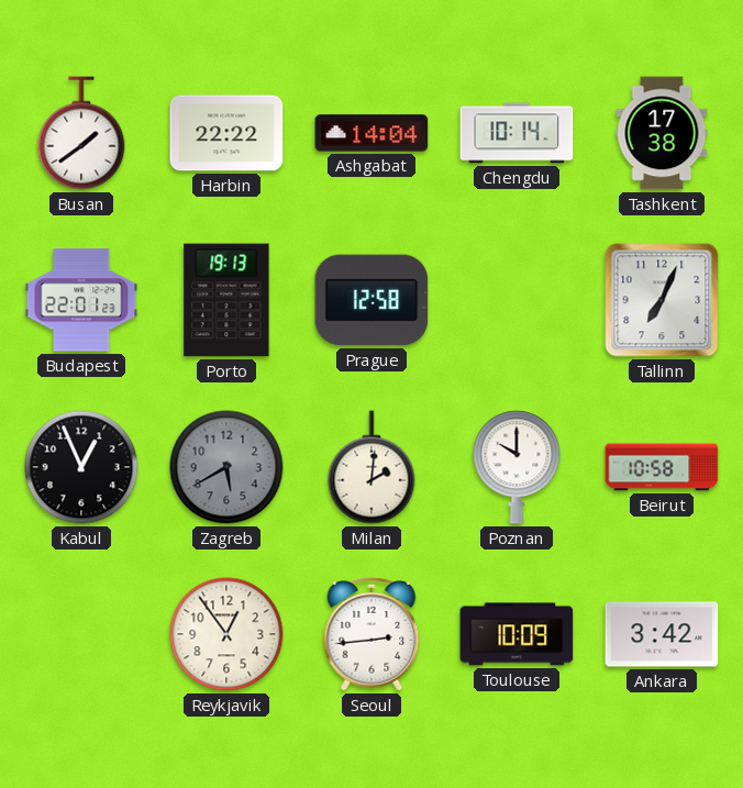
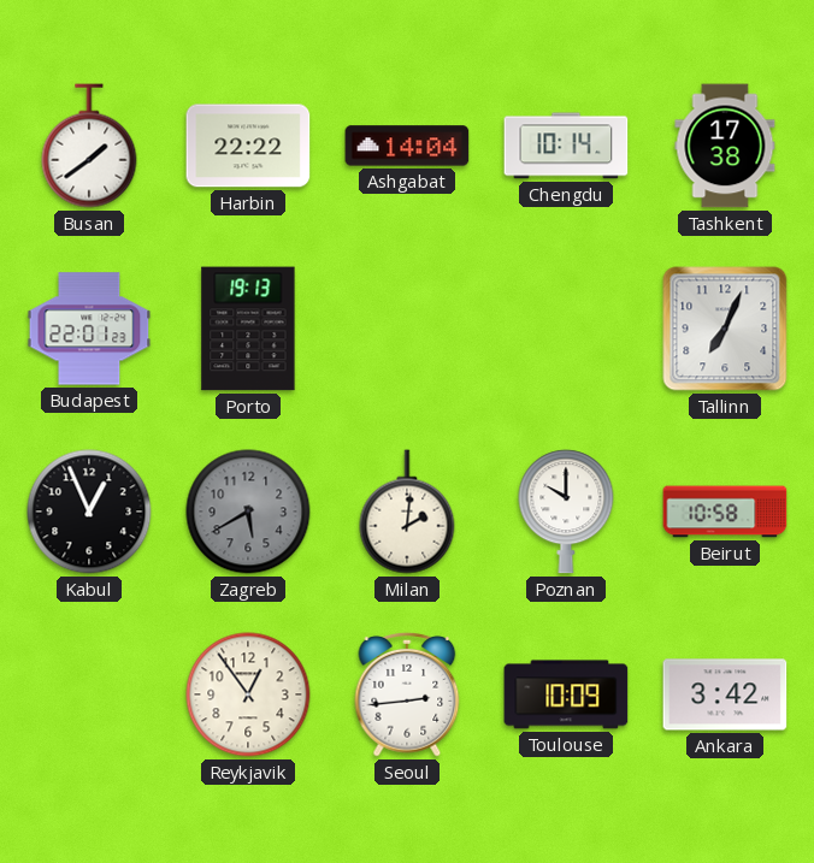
Prague: 12:58 -> none (371, 300)
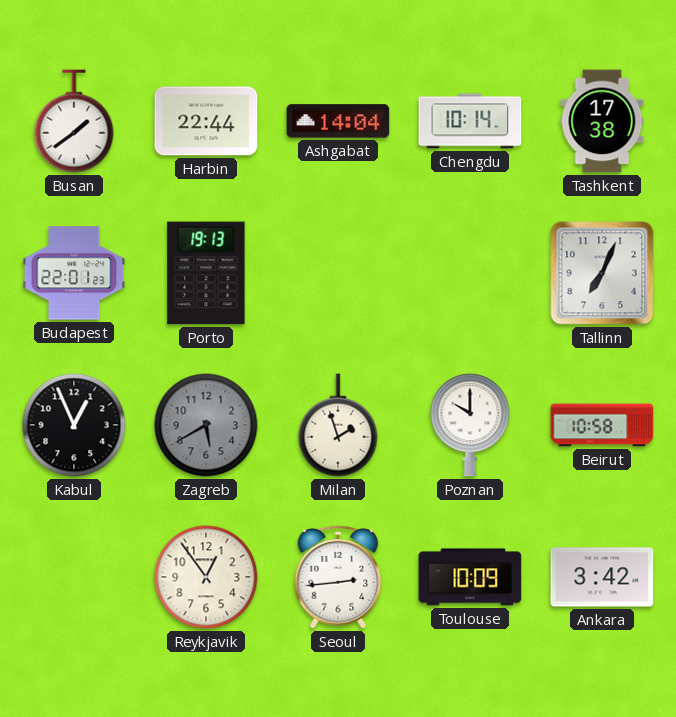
Harbin: 22:22 -> 22:44 (206, 121)
Milan: 2:01 -> 1:57 (338, 425)
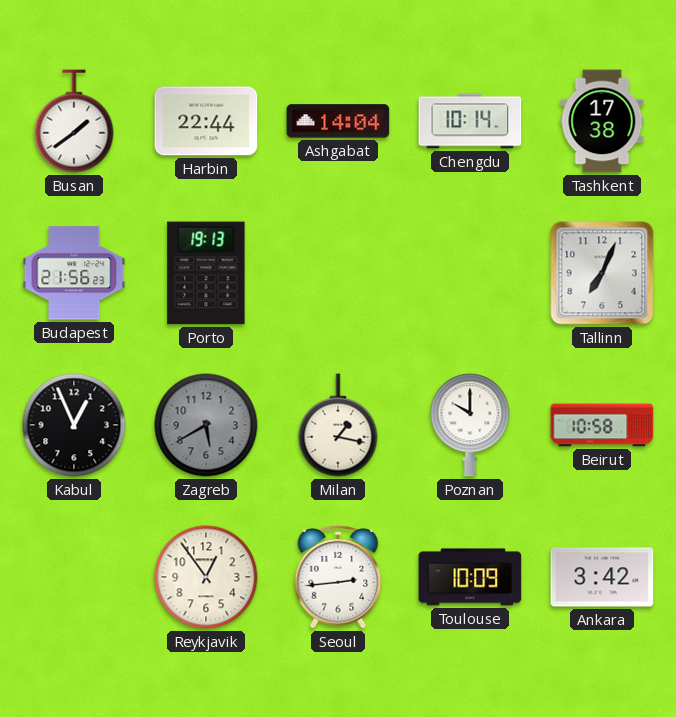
Budapest: 22:01 -> 21:56 (74, 273)
Milan: 1:57 -> 1:17 (338, 425)
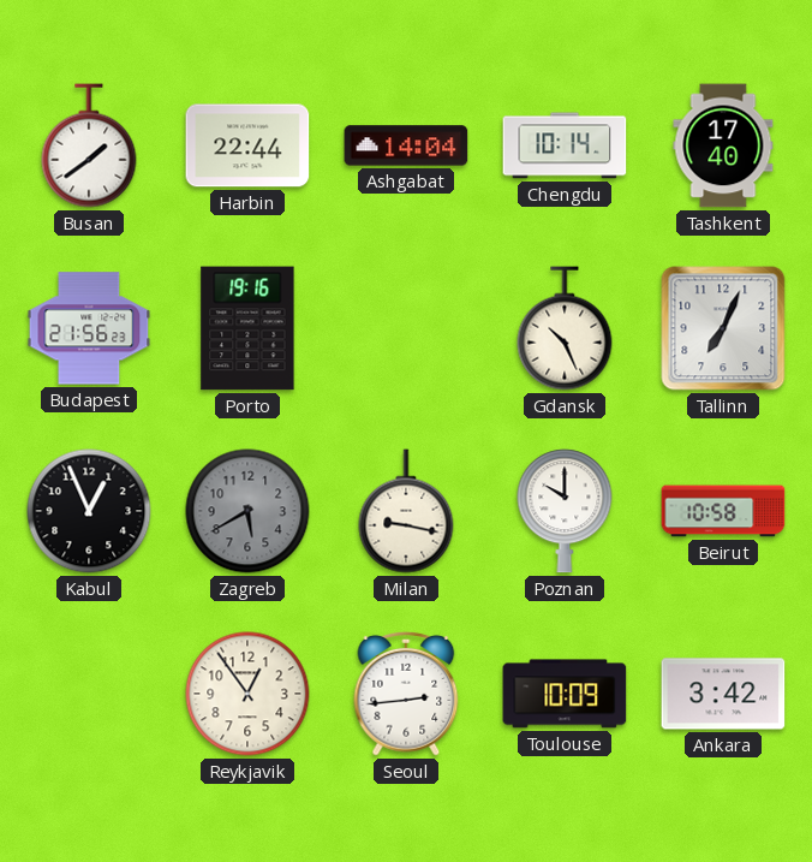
Tashkent: 17:38 -> 17:40 (723, 145)
Porto: 19:13 -> 19:16 (247, 328)
Gdansk: none -> 10:26 (565, 328)
Milan: 1:17 -> 9:17 (406, 511)
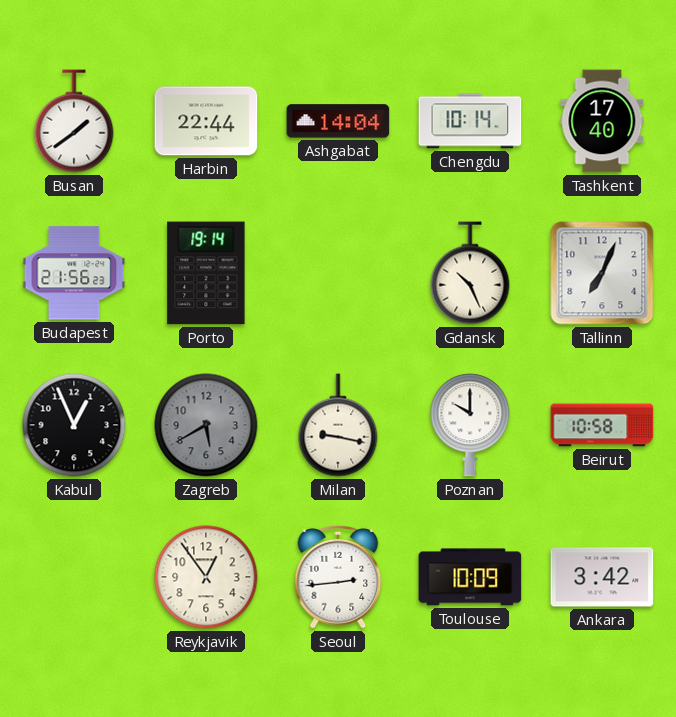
Porto: 19:16 -> 19:14 (206, 273)
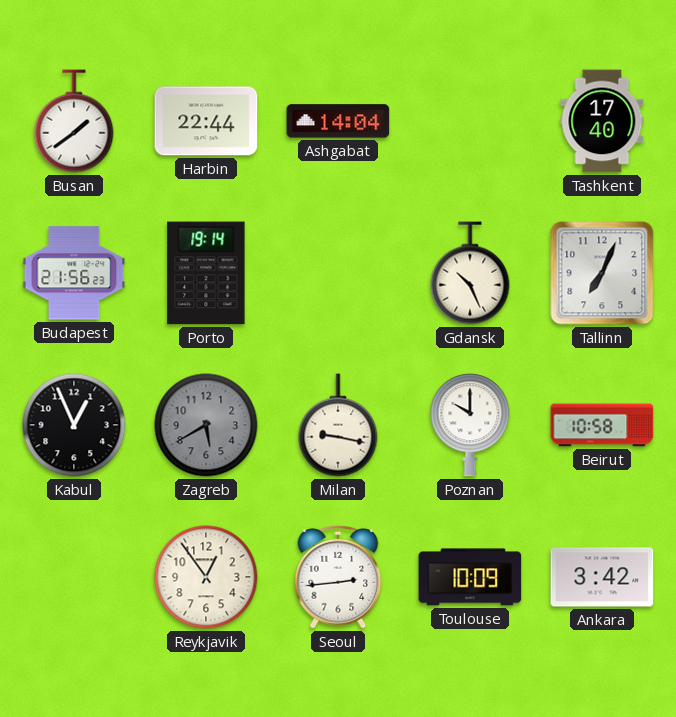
Chengdu: 10:14 -> none (470, 121)
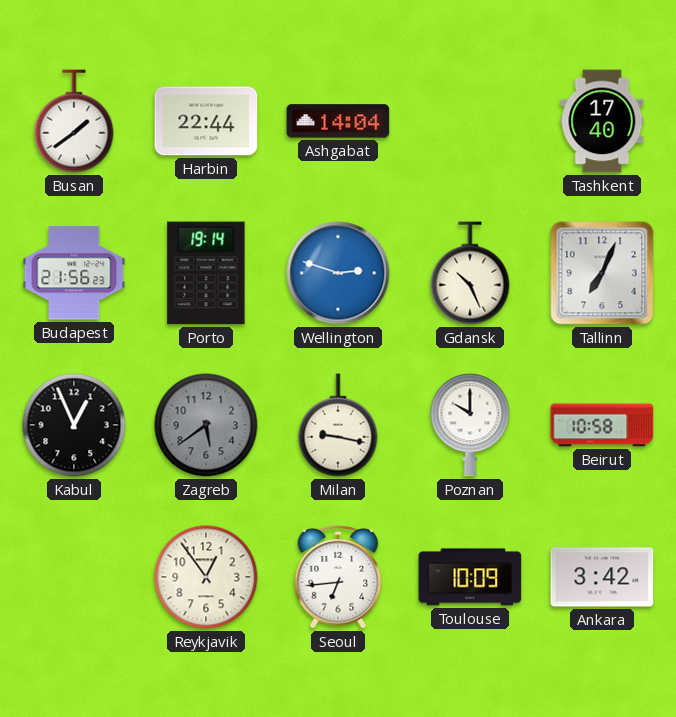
Wellington: none -> 2:48 (338, 273)
Zagreb: 5:40 -> 5:39 (206, 425)
Seoul: 2:44 -> 6:44 (338, 577)
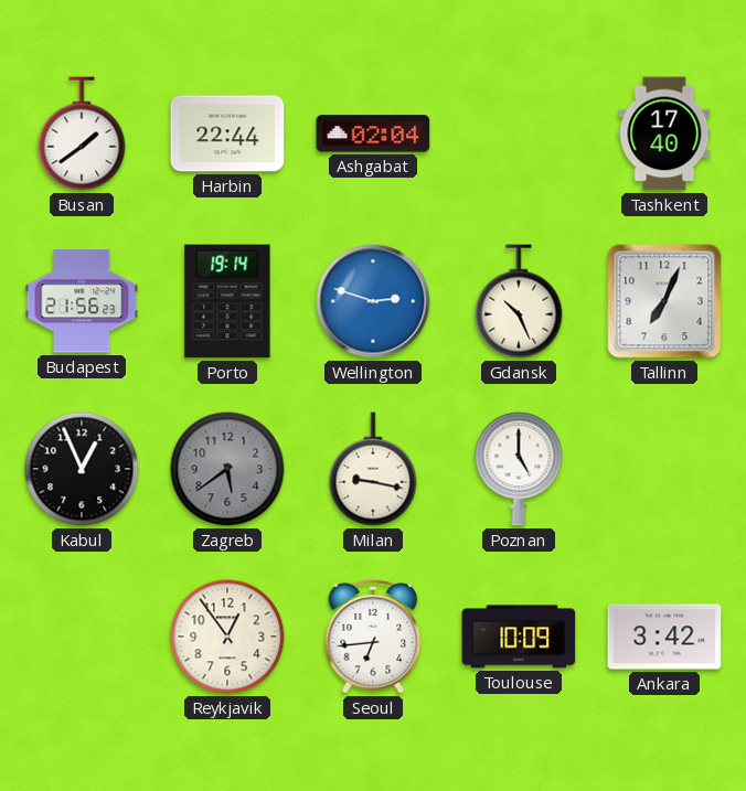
Ashgabat: 14:04 -> 02:04 (373, 133)
Poznan: 10:00 -> 5:00 (519, 469)
Beirut: 10:58 -> none (602, 425)
